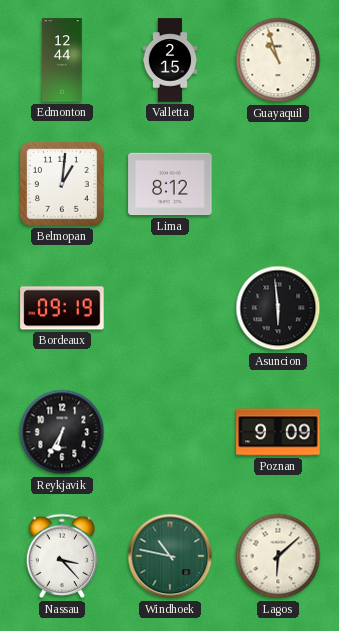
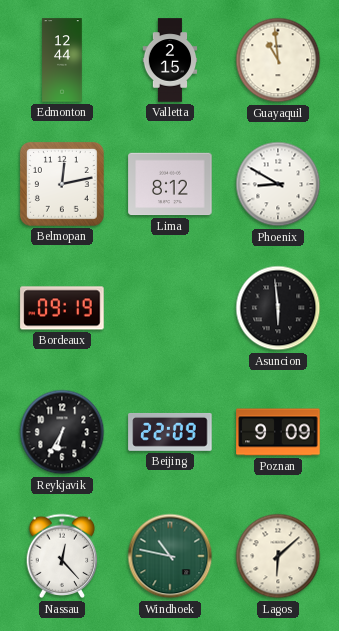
Guayaquil: 10:57 -> 10:59 (278, 60)
Belmopan: 1:01 -> 12:13 (62, 184)
Phoenix: none -> 8:50 (278, 184)
Beijing: none -> 22:09 (170, 432)
Nassau: 3:23 -> 12:23 (62, 556)
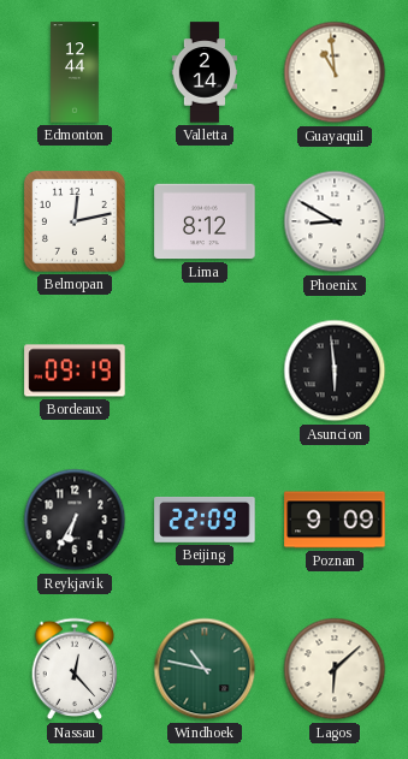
Valletta: 2:15 -> 2:14 (205, 72)
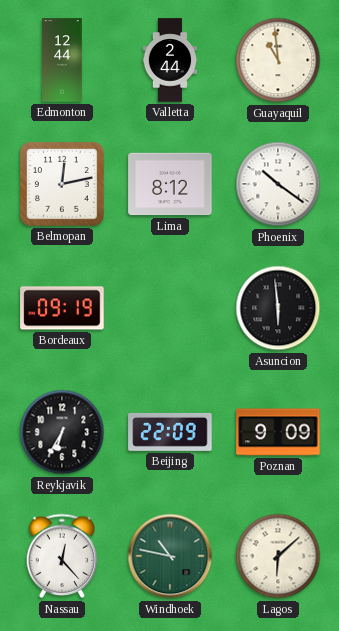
Valletta: 2:14 -> 2:44 (170, 60)
Phoenix: 8:50 -> 10:21 (278, 184)
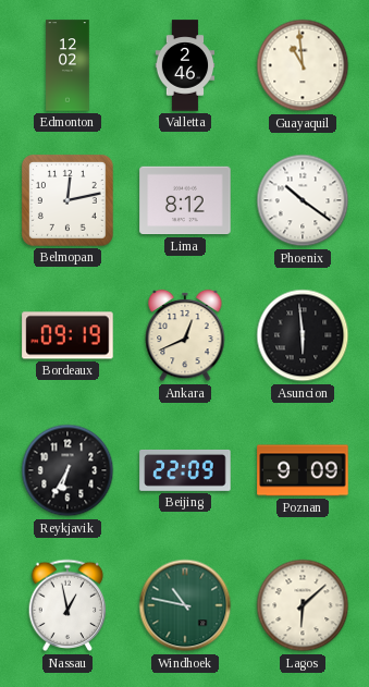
Edmonton: 12:44 -> 12:02 (67, 65)
Valletta: 2:44 -> 2:46 (185, 65)
Ankara: none -> 12:41 (185, 335)
Nassau: 12:23 -> 12:58 (67, 605)
